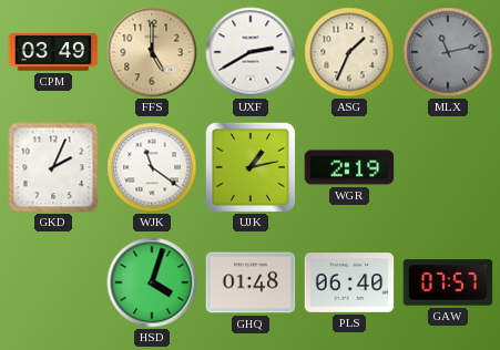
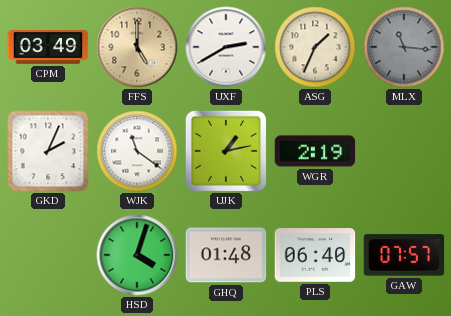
MLX: 11:13 -> 11:16 (404, 47)
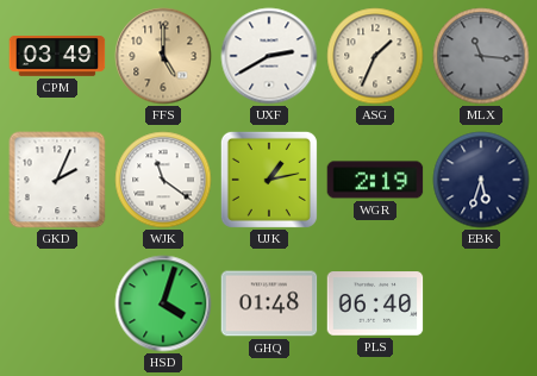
EBK: none -> 5:33 (481, 180)
GAW: 07:57 -> none (404, 255)
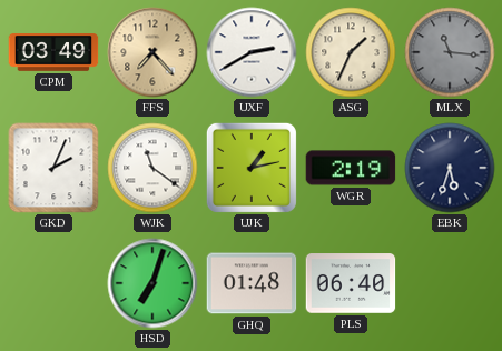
FFS: 5:00 -> 7:23 (152, 52)
HSD: 4:03 -> 7:03 (152, 283)
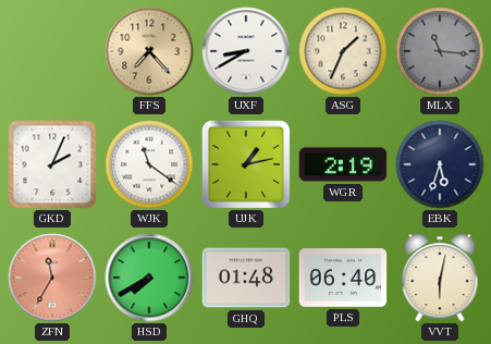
CPM: 03:49 -> none (53, 53)
UXF: 2:40 -> 8:40 (246, 51)
ZFN: none -> 11:35 (52, 278)
HSD: 7:03 -> 7:40 (149, 278)
VVT: none -> 6:02 (440, 278)
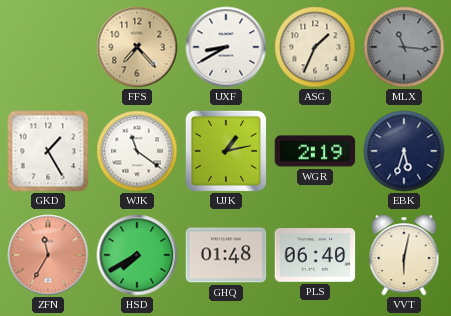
GKD: 2:04 -> 1:25 (48, 151)
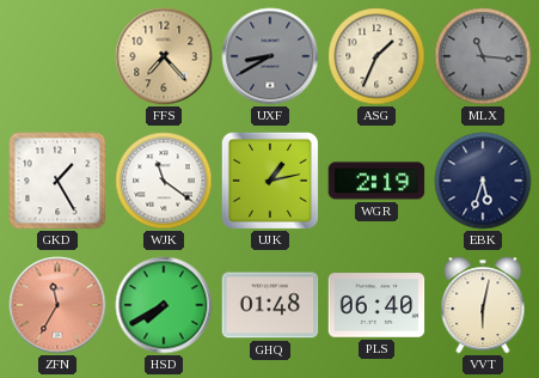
UXF dial: white -> grey (270, 56)
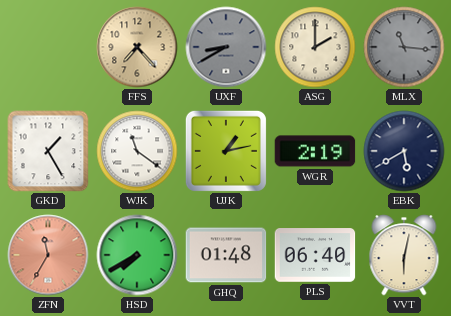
ASG: 1:34 -> 2:00 (315, 47)
EBK: 5:33 -> 5:40 (404, 151)
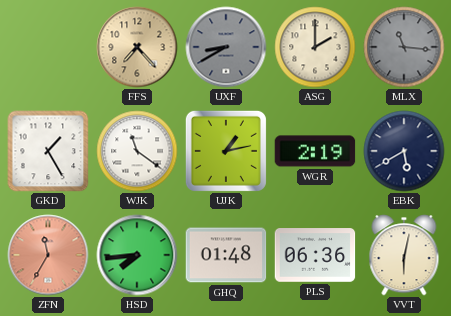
HSD: 7:40 -> 7:44 (137, 255)
PLS: 06:40 -> 06:36 (315, 255)
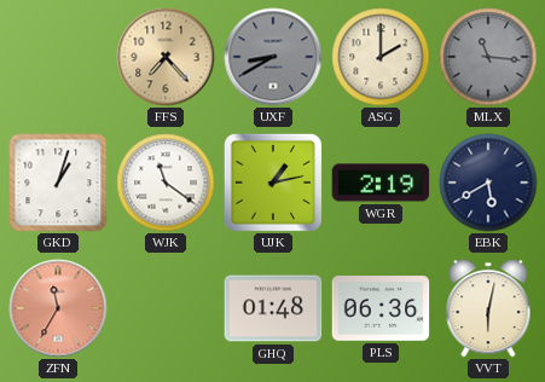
GKD: 1:25 -> 1:03 (58, 183)
HSD: 7:44 -> none (137, 255)
